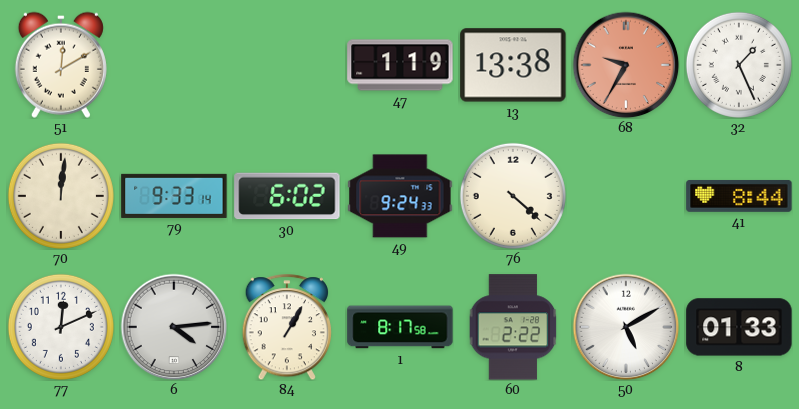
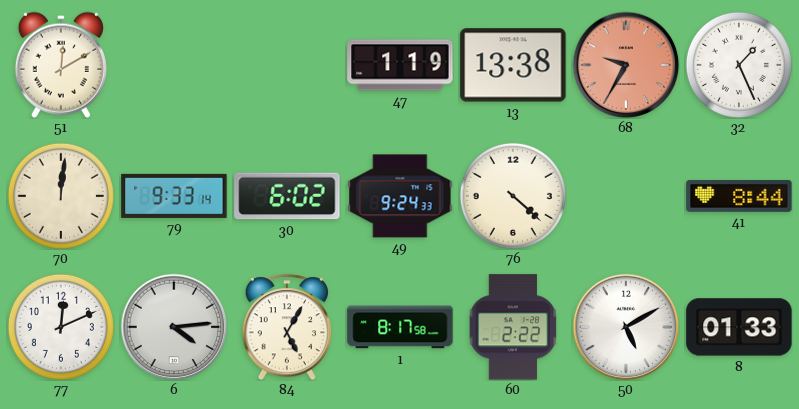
84: 1:05 -> 5:05 (287, 327)
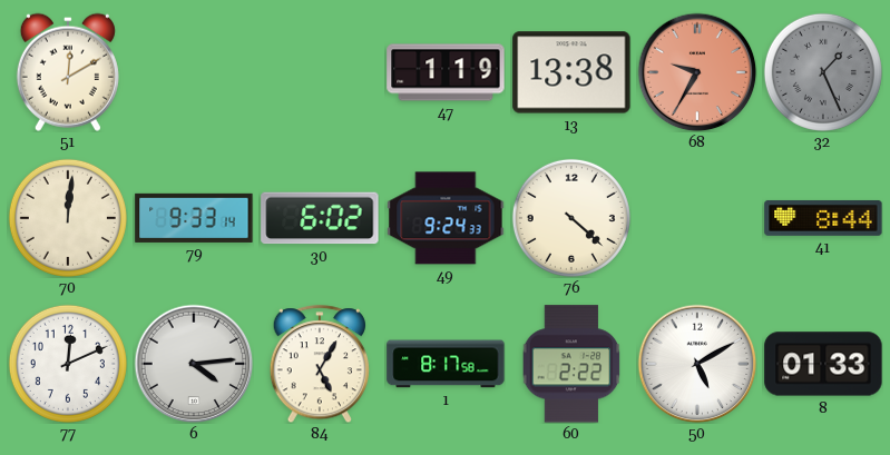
32 dial: white -> grey (823, 72)
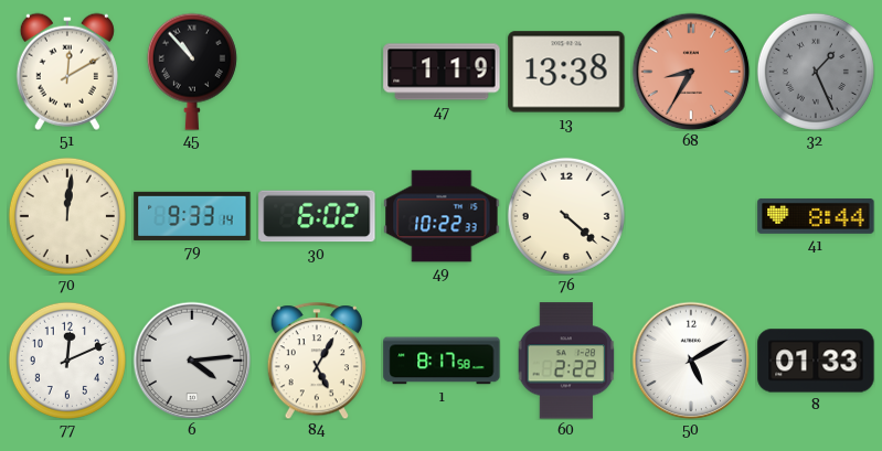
45: none -> 10:53 (192, 72)
68: 9:35 -> 8:35 (691, 72)
49: 9:24 -> 10:22 (442, 216)
